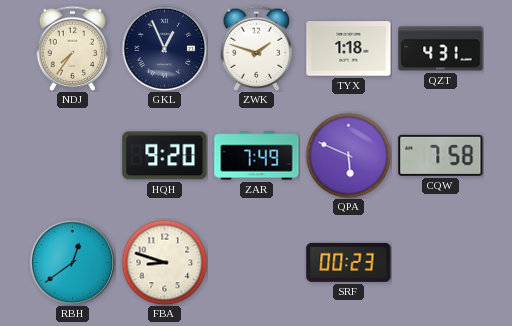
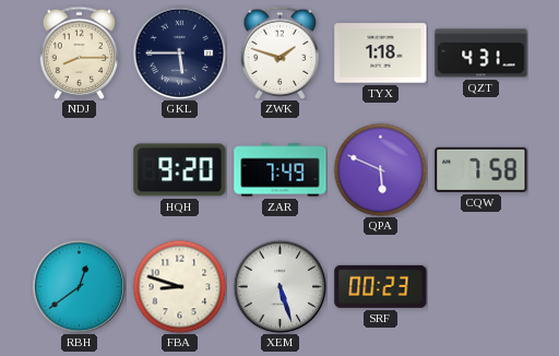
NDJ: 7:36 -> 8:15 (80, 52)
GKL: 12:56 -> 5:45 (179, 52)
XEM: none -> 5:27 (279, 286)
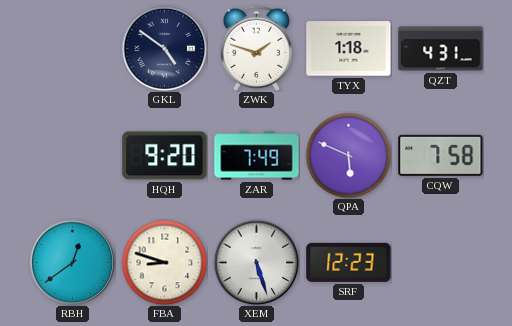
NDJ: 8:15 -> none (80, 52)
GKL: 5:45 -> 4:51 (164, 48)
SRF: 00:23 -> 12:23 (349, 262)
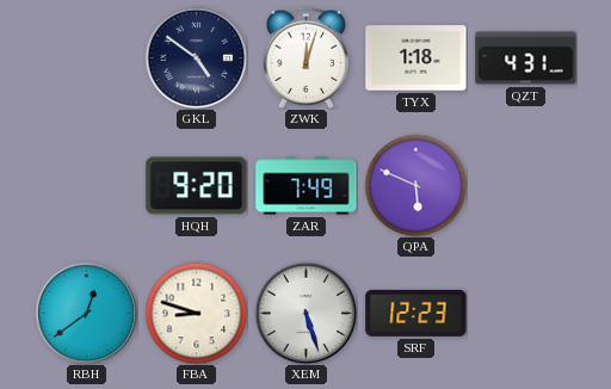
ZWK: 1:48 -> 12:03 (307, 57)
CQW: 7:58 -> none (441, 155)
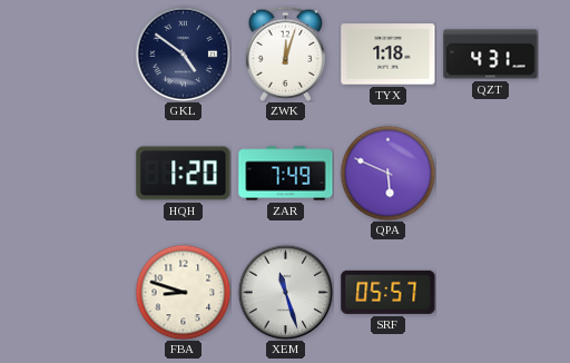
HQH: 9:20 -> 1:20 (184, 174)
RBH: 12:39 -> none (86, 313)
XEM: 5:27 -> 11:27 (285, 292)
SRF: 12:23 -> 05:57 (389, 292)
